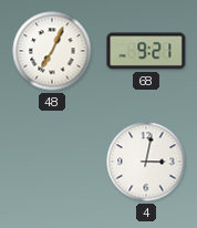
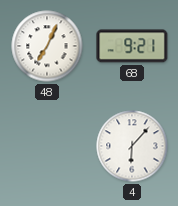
4: 3:02 -> 6:07 (132, 146)
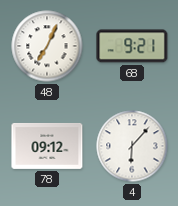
78: none -> 09:12 (47, 146)
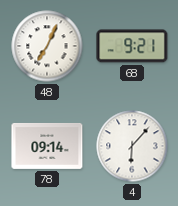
78: 09:12 -> 09:14 (47, 146)
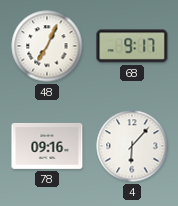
68: 9:21 -> 9:17 (132, 46)
78: 09:14 -> 09:16 (47, 146)
